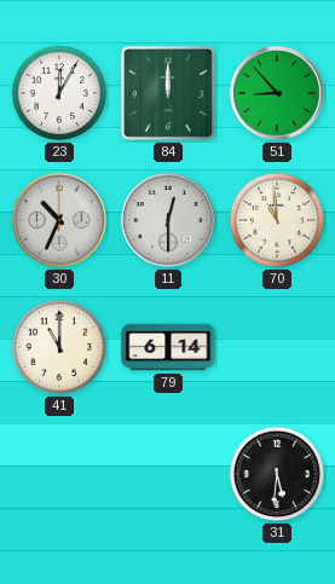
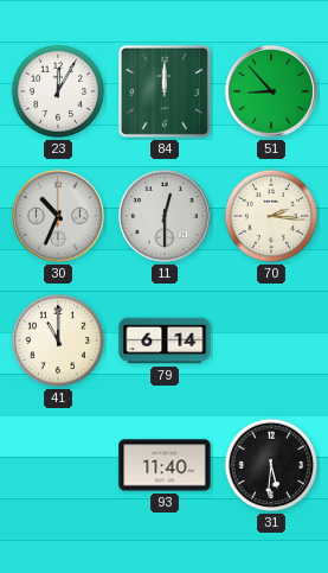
70: 10:59 -> 2:16 (271, 216)
93: none -> 11:40 (165, 465)
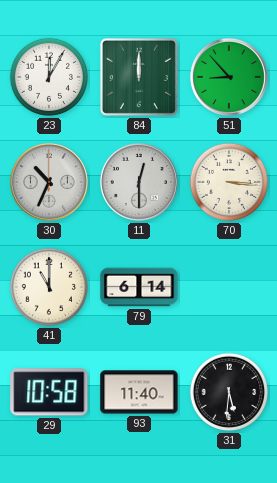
70: 2:16 -> 3:16 (229, 182)
29: none -> 10:58 (49, 392)
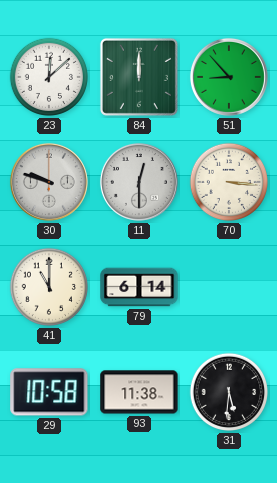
23: 12:05 -> 12:08 (49, 77)
30: 10:34 -> 9:48 (49, 182)
93: 11:40 -> 11:38 (139, 392)
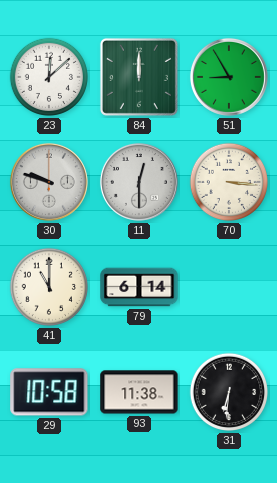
51: 8:53 -> 8:55 (229, 77)
31: 5:31 -> 6:31 (229, 392)
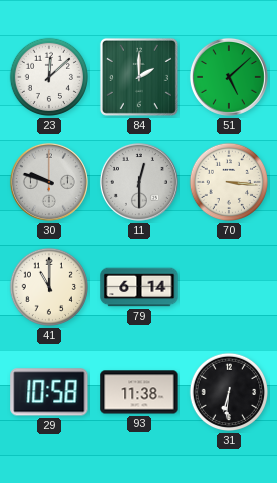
84: 12:00 -> 2:00 (139, 77)
51: 8:55 -> 5:08 (229, 77)
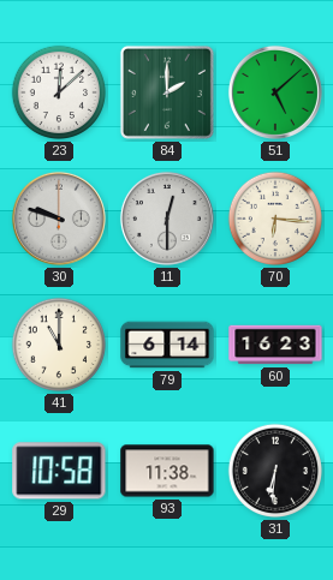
70: 3:16 -> 6:16 (275, 219)
60: none -> 16:23 (275, 345)
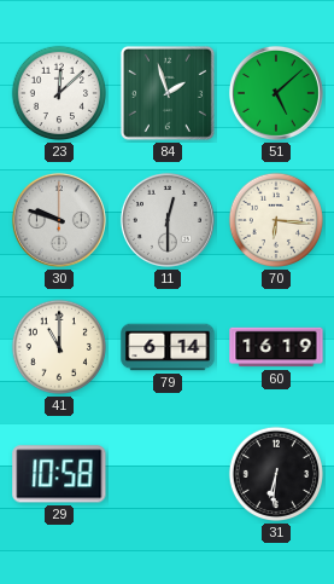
84: 2:00 -> 1:57 (168, 93)
60: 16:23 -> 16:19 (276, 347)
93: 11:38 -> none (167, 471)
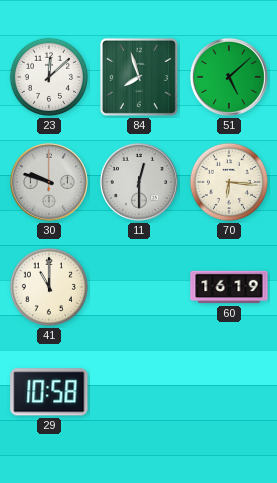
84: 1:57 -> 7:57 (139, 77)
79: 6:14 -> none (168, 347)
31: 6:31 -> none (276, 474)
